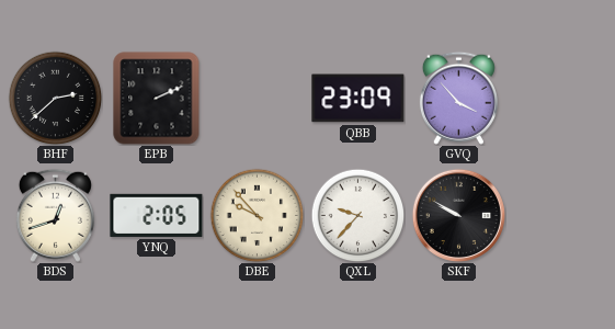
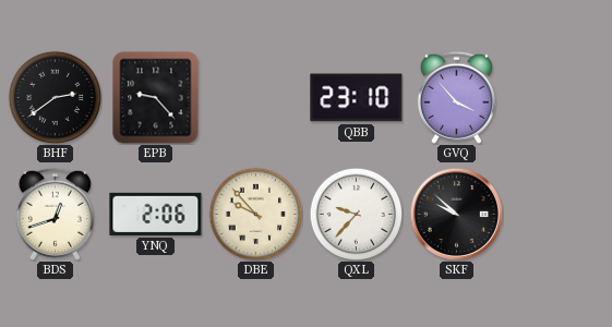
BHF: 2:38 -> 2:39 (55, 97)
EPB: 2:11 -> 9:23 (156, 98)
QBB: 23:09 -> 23:10 (357, 98)
YNQ: 2:05 -> 2:06 (156, 214)
SKF: 9:50 -> 9:52 (456, 214)
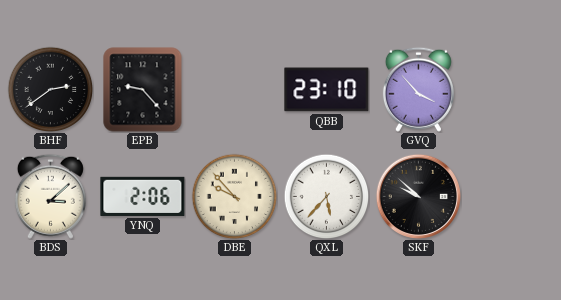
BDS: 12:42 -> 3:08 (50, 196)
QXL: 9:37 -> 5:37 (326, 196)
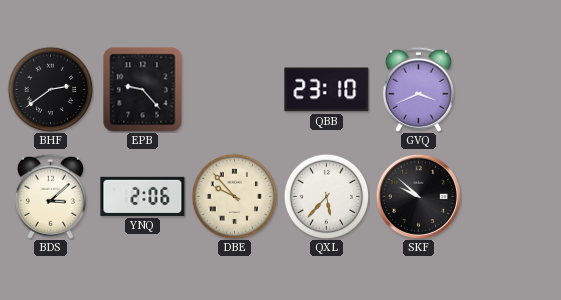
GVQ: 3:53 -> 3:41 (418, 89)
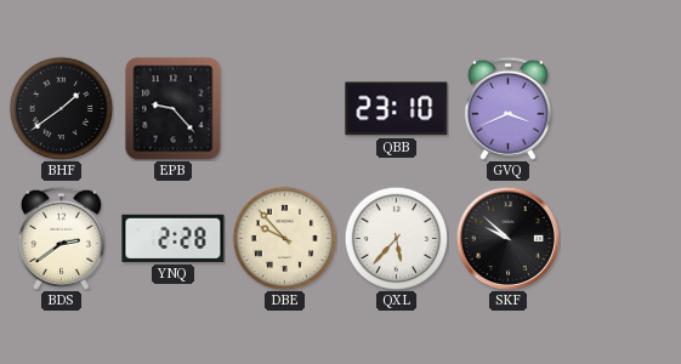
BHF: 2:39 -> 1:39 (61, 108)
BDS: 3:08 -> 2:39 (61, 238)
YNQ: 2:06 -> 2:28 (174, 238)
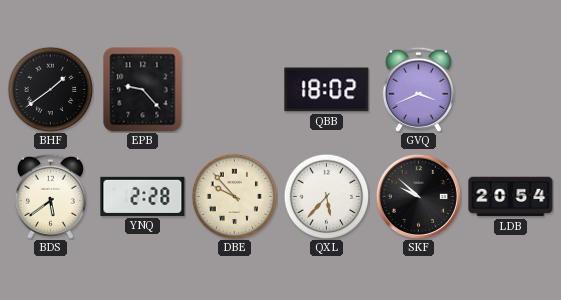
QBB: 23:10 -> 18:02 (327, 90)
BDS: 2:39 -> 5:39 (50, 196)
LDB: none -> 20:54 (511, 197)
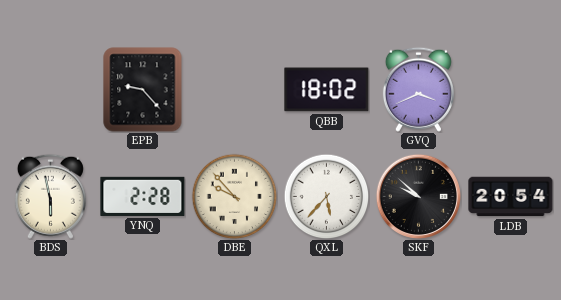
BHF: 1:39 -> none (50, 89)
BDS: 5:39 -> 5:58 (50, 196)
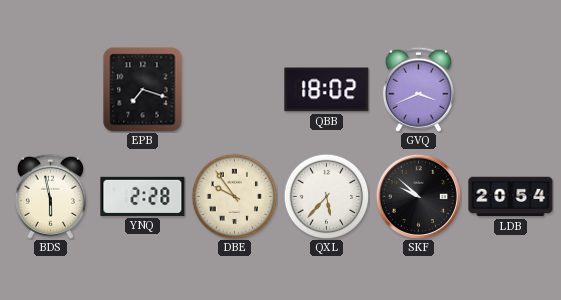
EPB: 9:23 -> 7:18 (143, 90)
DBE: 9:53 -> 9:54 (234, 196)
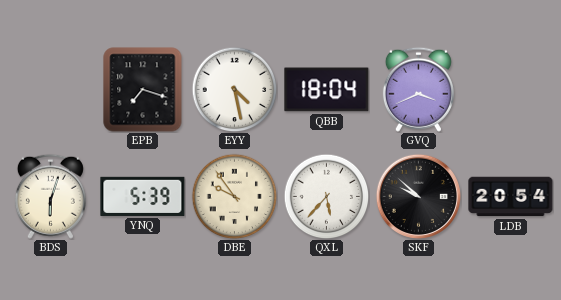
EYY: none -> 4:28 (234, 89)
QBB: 18:02 -> 18:04 (327, 90)
BDS: 5:58 -> 6:03 (50, 196)
YNQ: 2:28 -> 5:39 (143, 196)
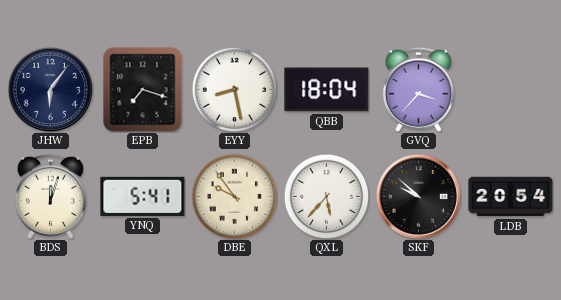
JHW: none -> 6:06 (50, 89)
EYY: 4:28 -> 8:28 (234, 89)
GVQ: 3:41 -> 3:37 (418, 89)
BDS: 6:03 -> 12:03 (50, 196)
YNQ: 5:39 -> 5:41 (143, 196)
